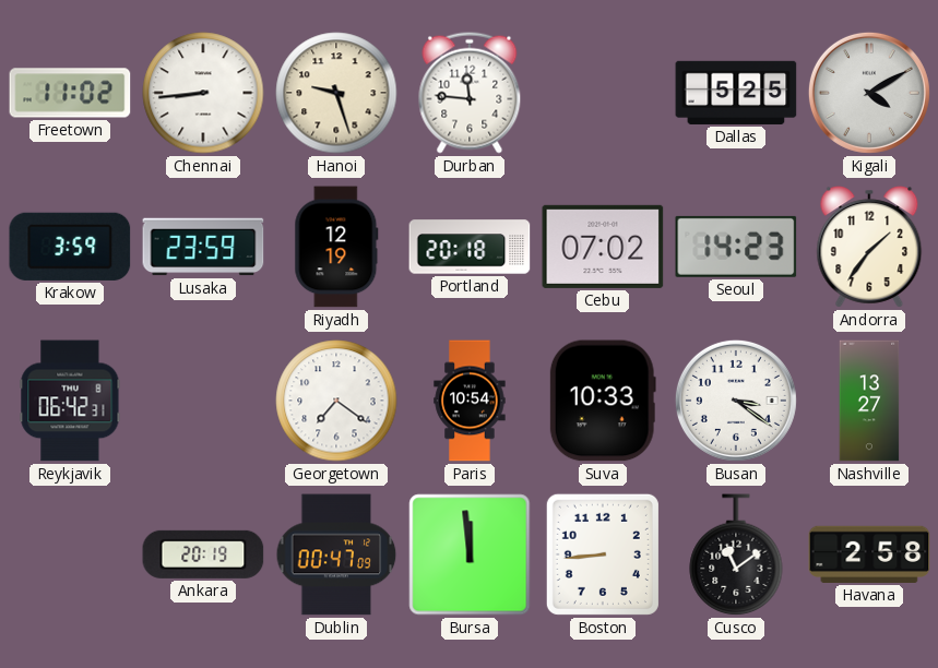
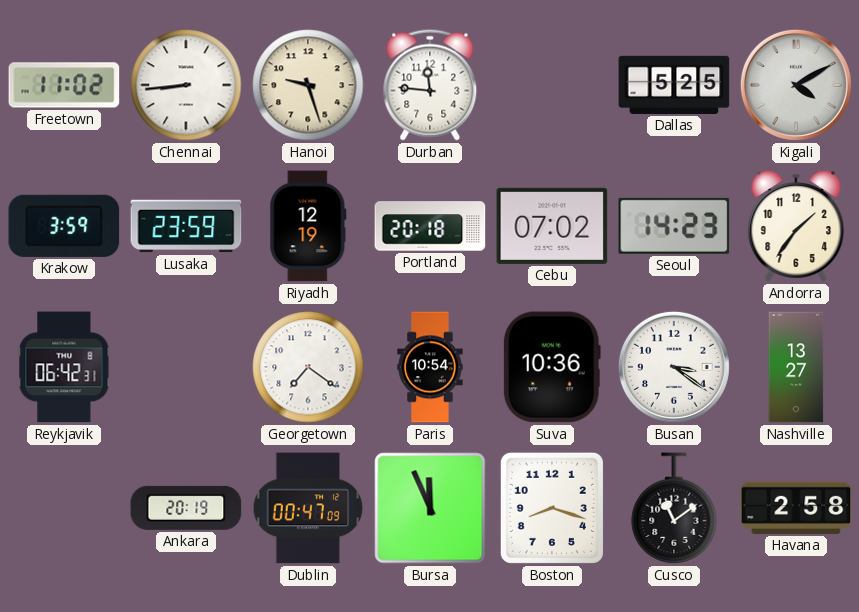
Suva: 10:33 -> 10:36 (552, 367)
Bursa: 11:59 -> 11:56 (430, 508)
Boston: 8:44 -> 8:18 (552, 508)
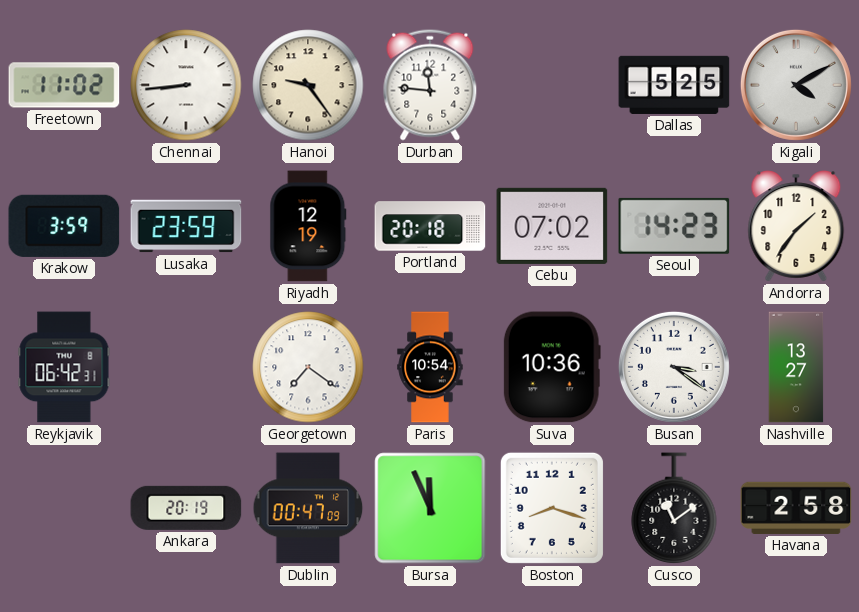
Hanoi: 9:27 -> 9:24 (308, 85)
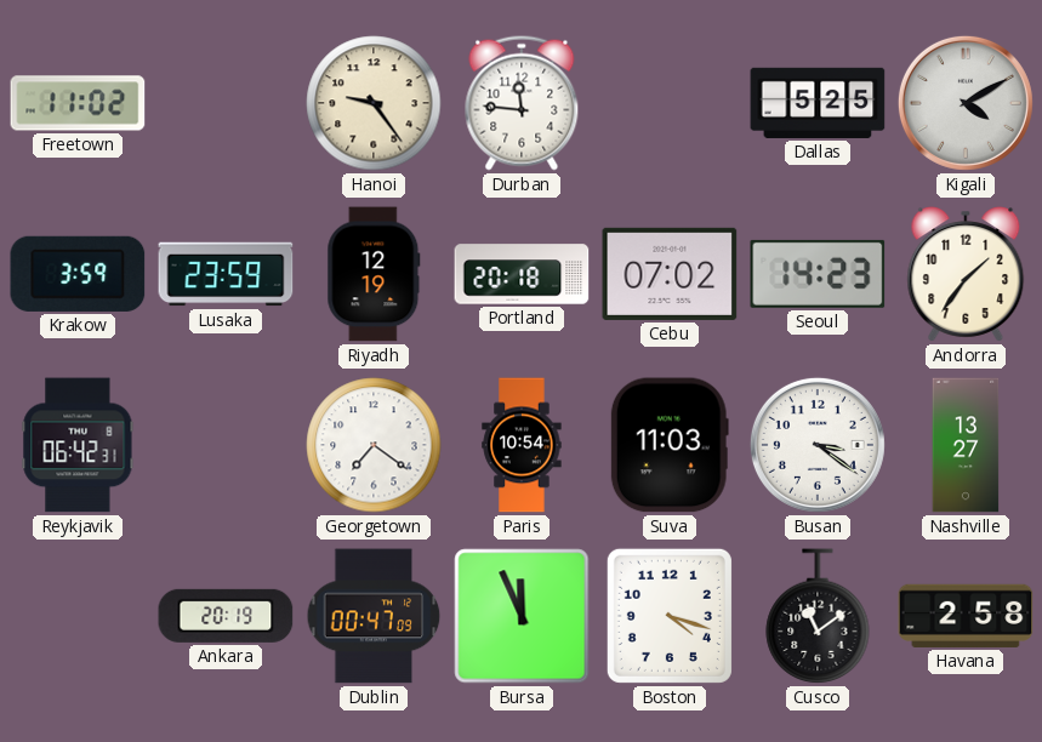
Chennai: 8:44 -> none (186, 85)
Suva: 10:36 -> 11:03 (670, 445)
Boston: 8:18 -> 4:18 (670, 616)
